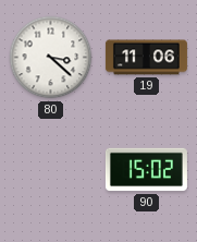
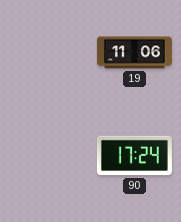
80: 3:22 -> none (51, 58)
90: 15:02 -> 17:24 (134, 156)
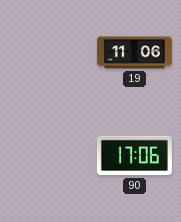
90: 17:24 -> 17:06 (134, 156)
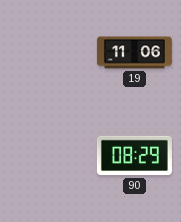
90: 17:06 -> 08:29 (134, 156)
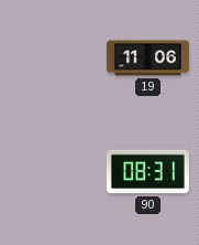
90: 08:29 -> 08:31 (147, 172)
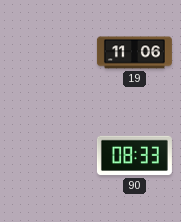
90: 08:31 -> 08:33 (134, 156)
